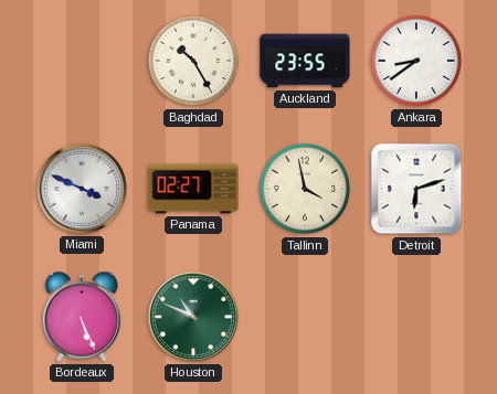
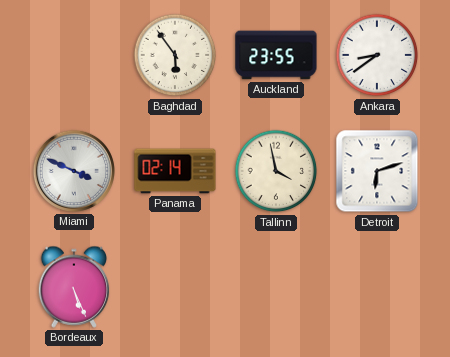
Baghdad: 10:25 -> 5:54 (175, 55)
Panama: 02:27 -> 02:14 (175, 171)
Houston: 10:49 -> none (193, 317)
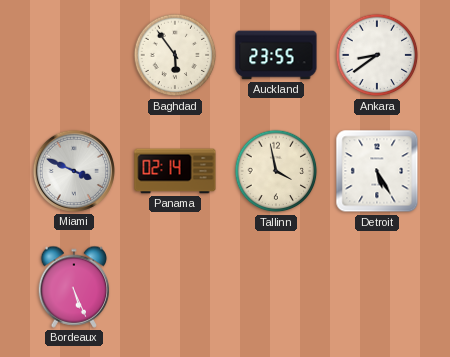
Detroit: 6:12 -> 5:25 (377, 171)
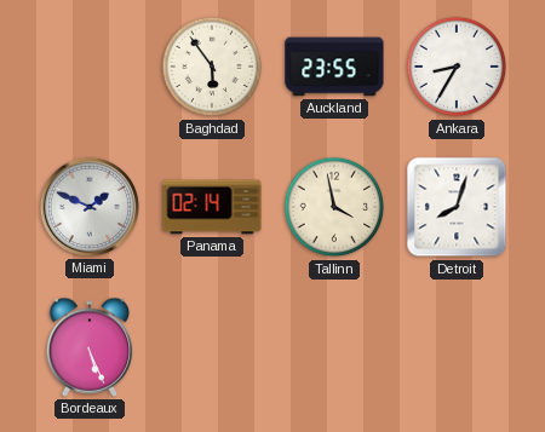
Ankara: 8:39 -> 8:35 (457, 67)
Miami: 3:49 -> 1:49 (90, 207)
Detroit: 5:25 -> 8:03 (457, 207)
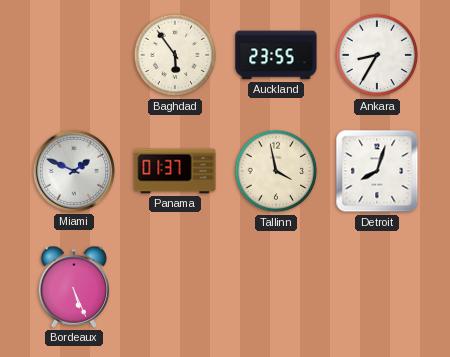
Panama: 02:14 -> 01:37 (175, 171)
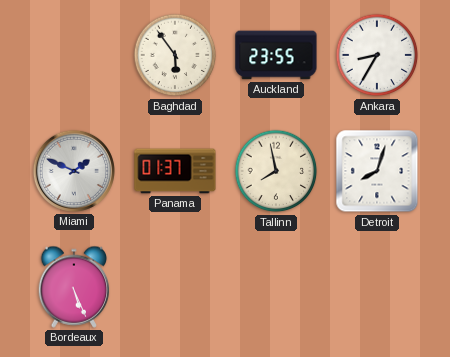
Tallinn: 3:58 -> 7:58 (276, 171)
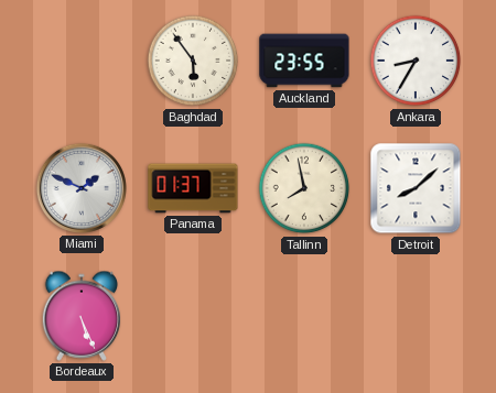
Detroit: 8:03 -> 8:08 (416, 188)
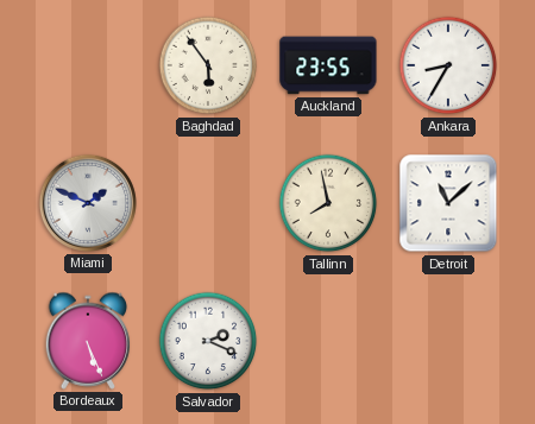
Panama: 01:37 -> none (193, 188)
Detroit: 8:08 -> 11:08 (448, 203)
Salvador: none -> 2:19 (208, 341)
